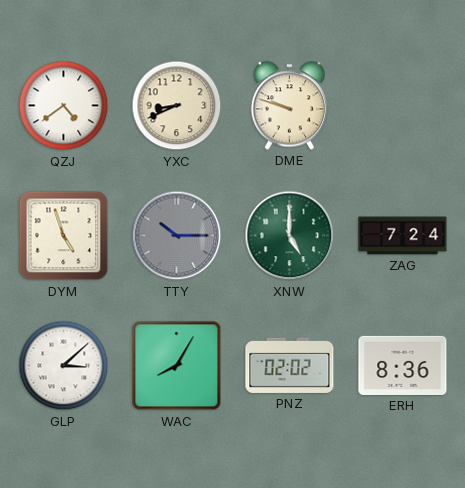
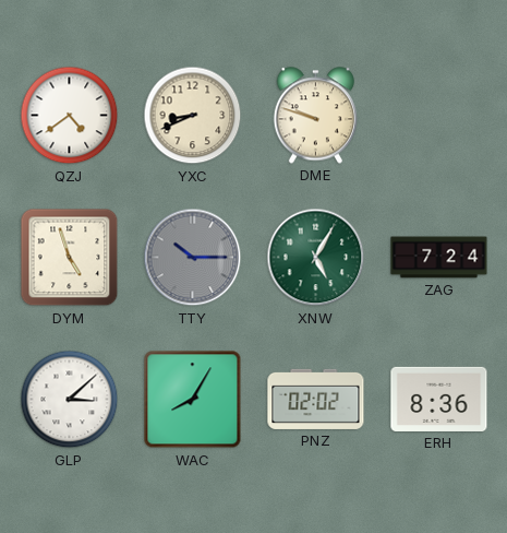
XNW: 5:00 -> 5:05 (316, 258)
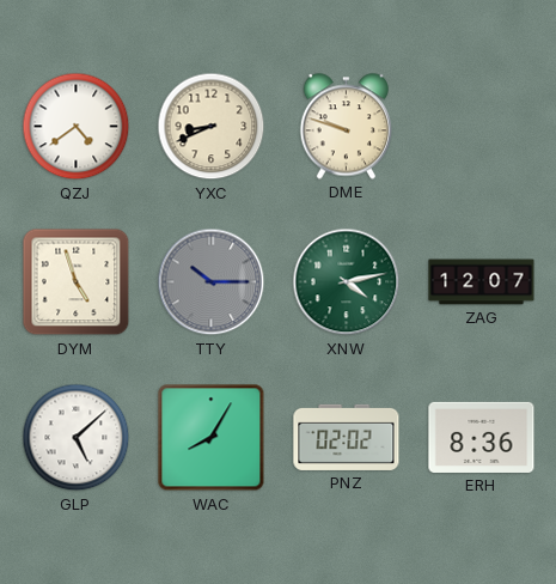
XNW: 5:05 -> 4:13 (347, 282)
ZAG: 7:24 -> 12:07 (482, 282)
GLP: 3:08 -> 5:08 (77, 438)
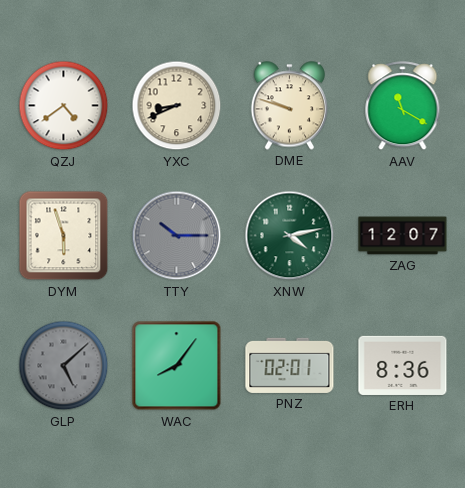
AAV: none -> 11:20 (403, 106)
DYM: 4:57 -> 5:57 (64, 236)
GLP dial: white -> grey (64, 366)
WAC: 8:05 -> 8:06 (177, 366)
PNZ: 02:02 -> 02:01 (290, 365)
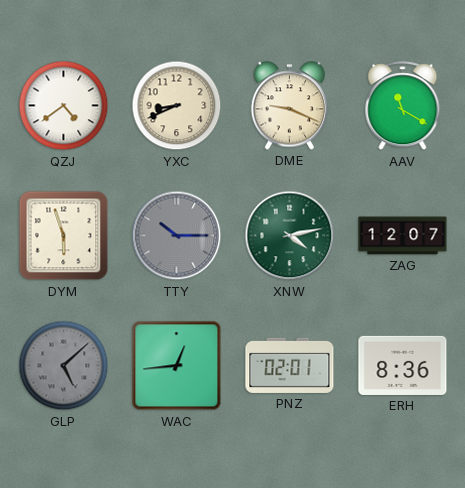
DME: 9:48 -> 9:19 (290, 106)
WAC: 8:06 -> 12:44 (177, 366)
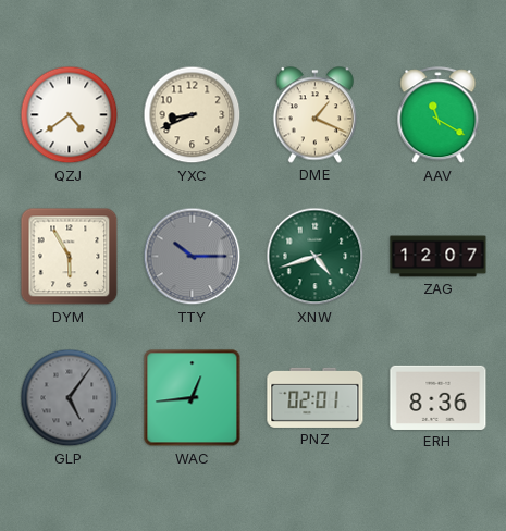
DME: 9:19 -> 1:19 (316, 115)
DYM: 5:57 -> 5:55 (70, 257)
XNW: 4:13 -> 4:42 (316, 257)
GLP: 5:08 -> 5:06 (70, 398)
